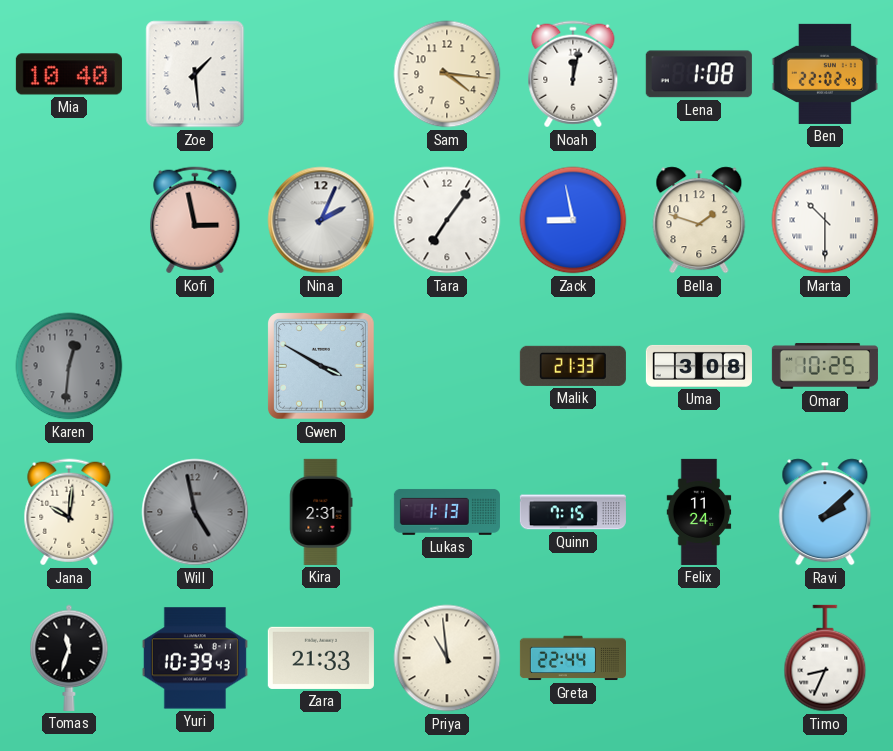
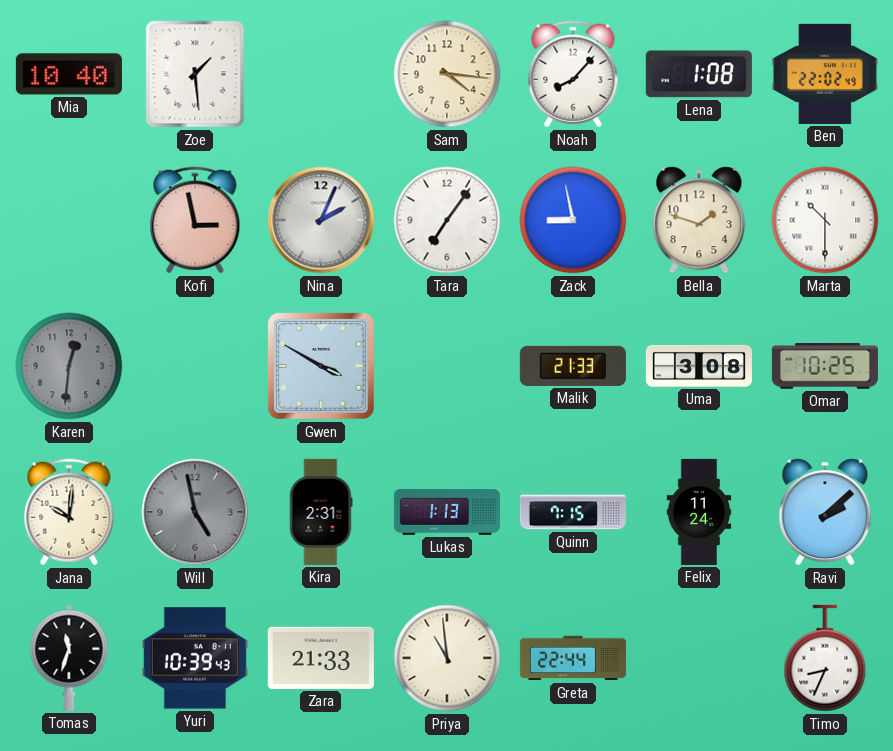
Noah: 12:02 -> 8:07 (573, 74)
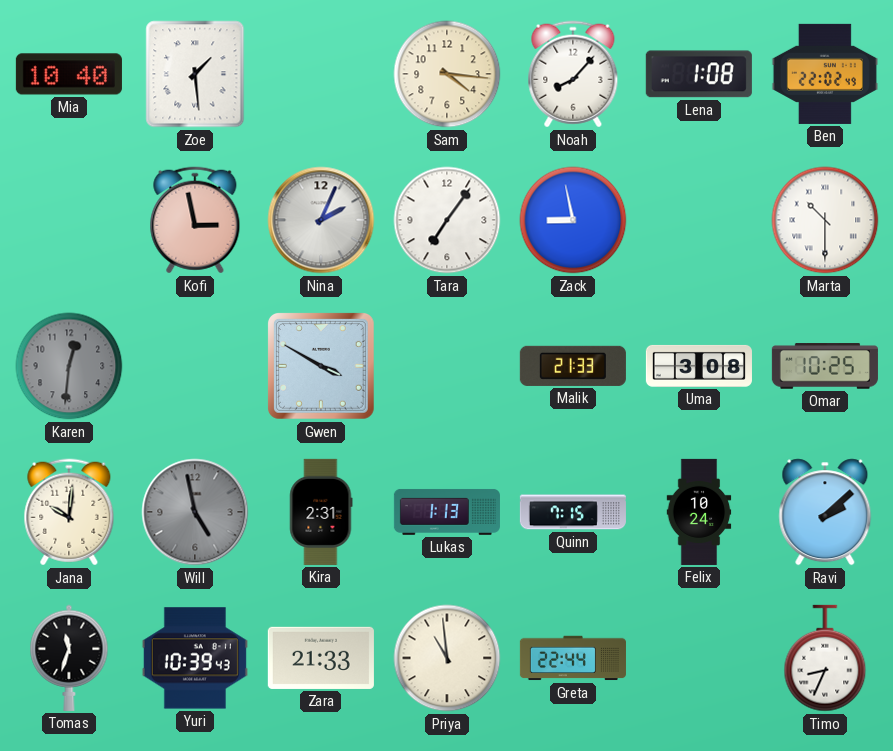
Bella: 1:48 -> none (699, 220)
Felix: 11:24 -> 10:24 (699, 512)
